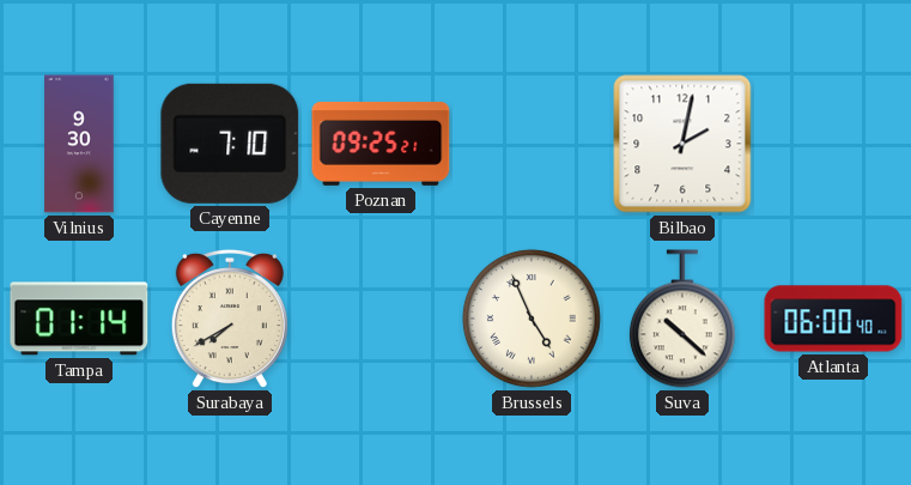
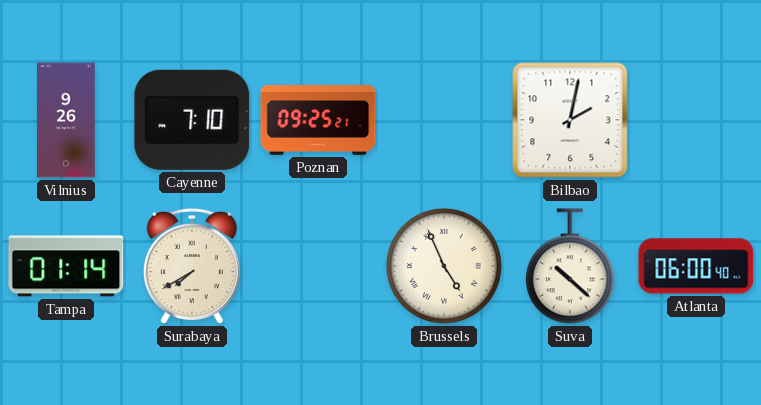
Vilnius: 9:30 -> 9:26 (66, 120)
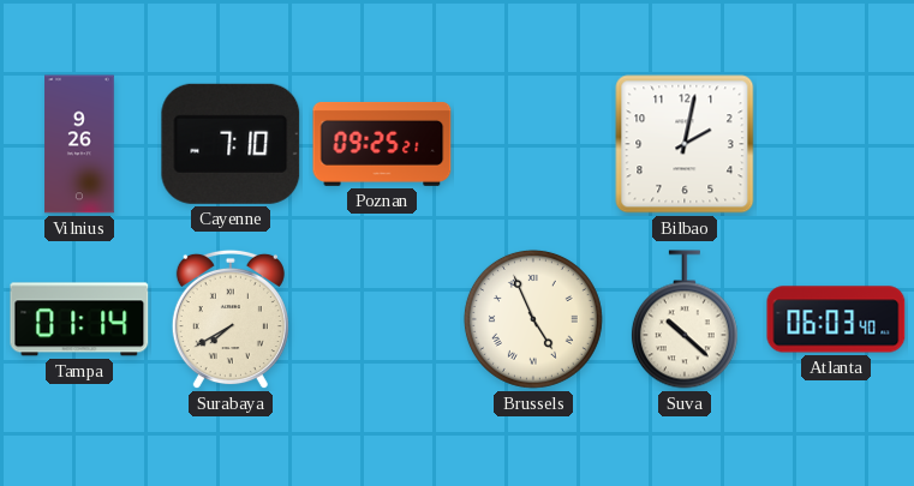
Atlanta: 06:00 -> 06:03 (836, 319)
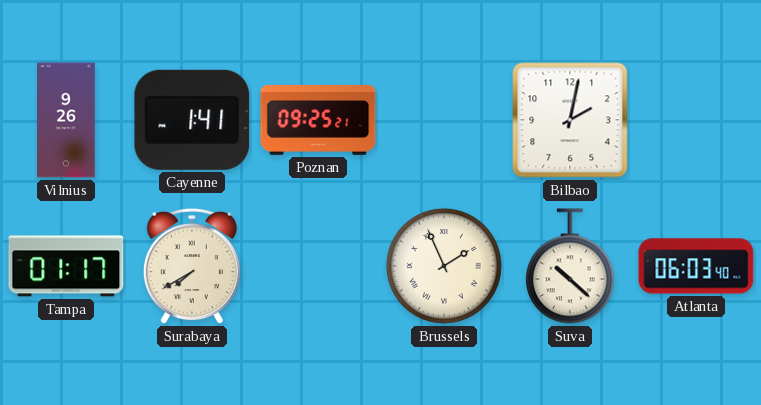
Cayenne: 7:10 -> 1:41 (192, 120)
Tampa: 01:14 -> 01:17 (66, 266)
Brussels: 4:56 -> 1:56 (444, 266)
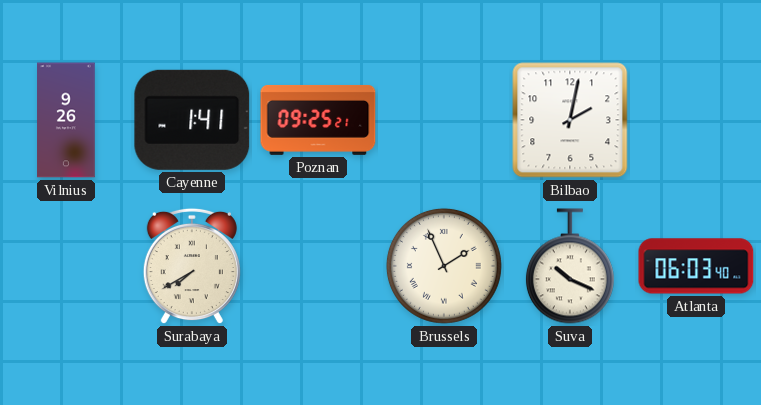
Tampa: 01:17 -> none (66, 266)
Suva: 10:22 -> 10:19 (570, 266)
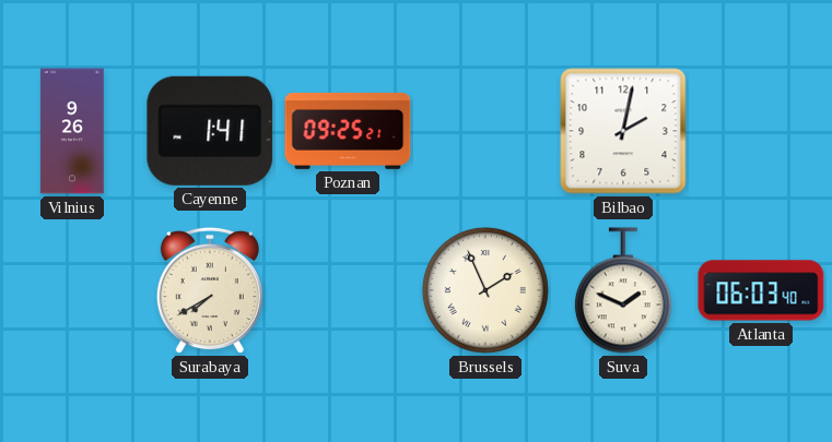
Suva: 10:19 -> 1:49 (623, 290)
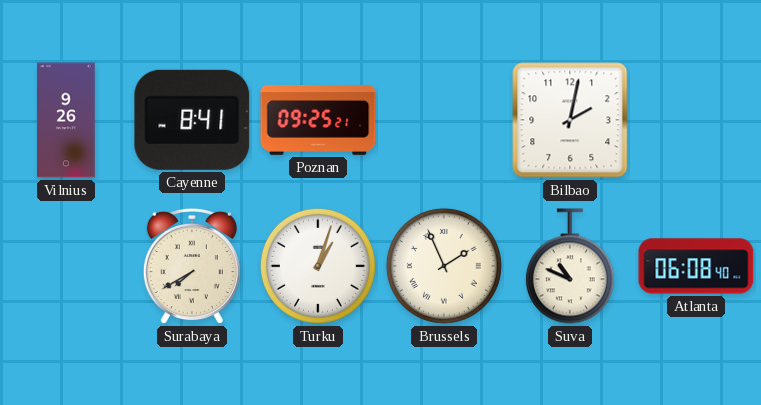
Cayenne: 1:41 -> 8:41 (192, 120)
Turku: none -> 1:03 (318, 266)
Suva: 1:49 -> 10:49 (570, 266)
Atlanta: 06:03 -> 06:08 (696, 266)
